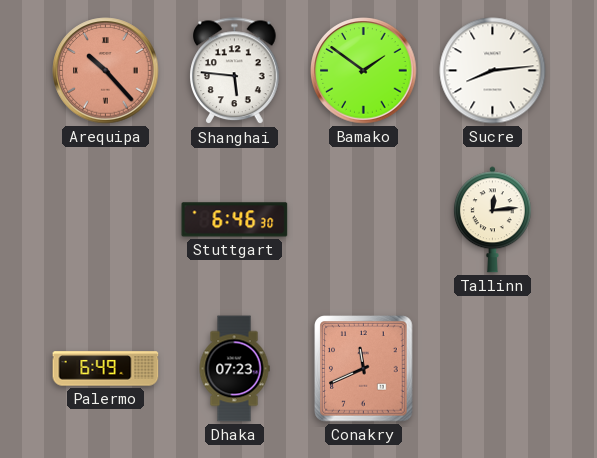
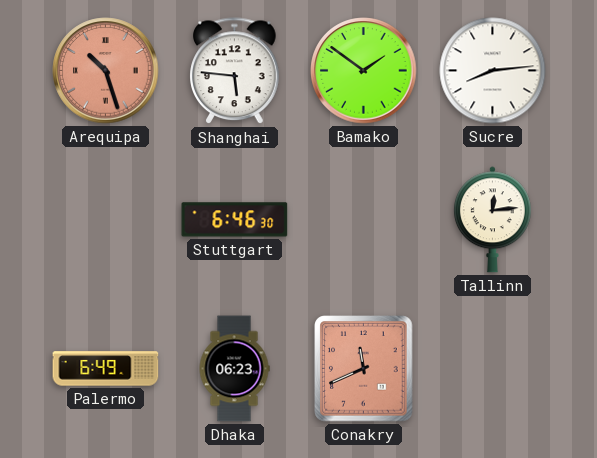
Arequipa: 10:23 -> 10:27 (106, 71)
Dhaka: 07:23 -> 06:23 (234, 369)
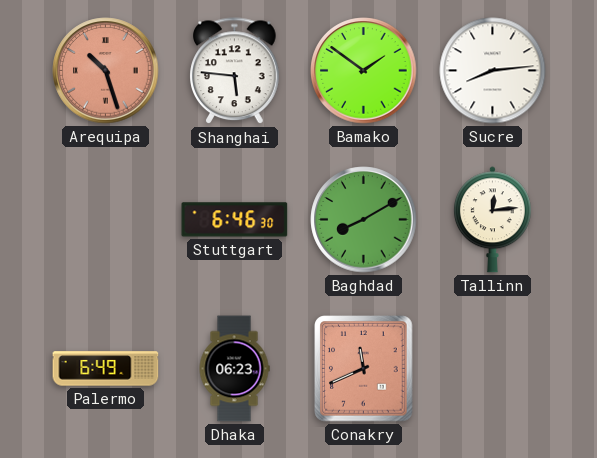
Baghdad: none -> 8:10 (364, 220)
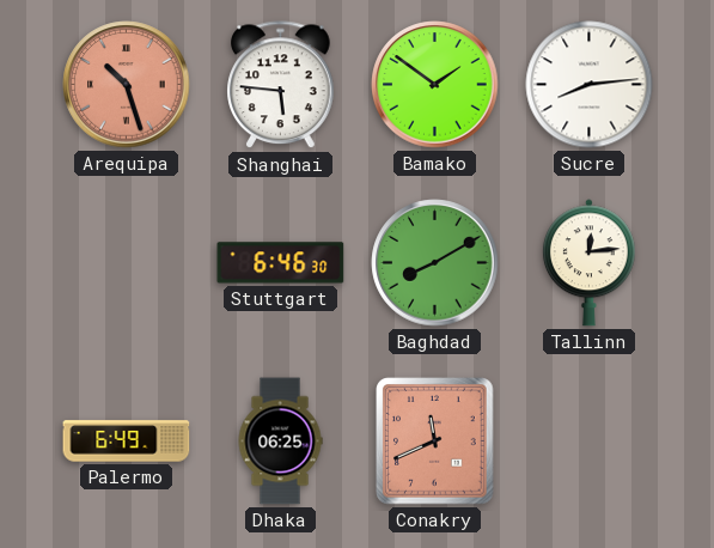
Dhaka: 06:23 -> 06:25 (280, 442)
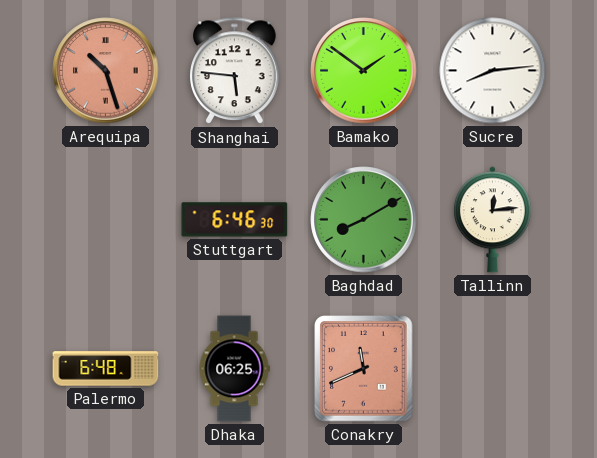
Palermo: 6:49 -> 6:48 (106, 369)
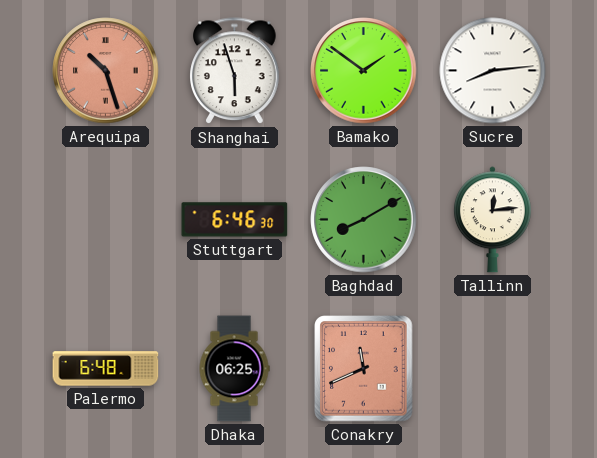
Shanghai: 5:46 -> 5:57 (235, 71)
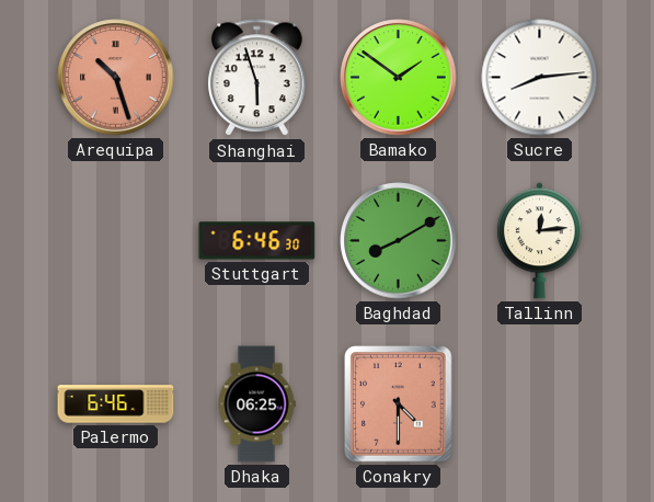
Palermo: 6:48 -> 6:46 (116, 404)
Conakry: 11:41 -> 4:30 (399, 404)
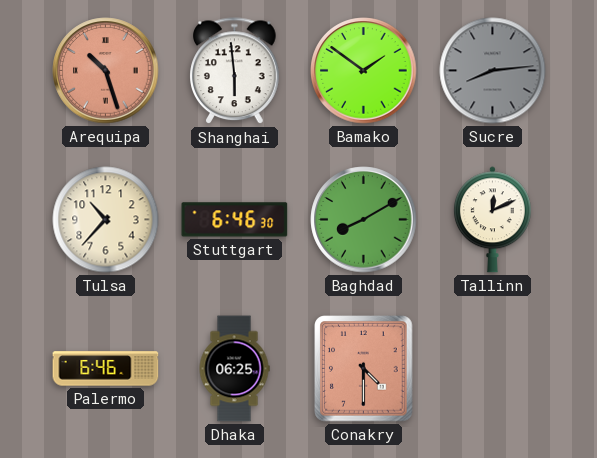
Shanghai: 5:57 -> 5:59 (235, 71)
Sucre dial: white -> grey (493, 71)
Tulsa: none -> 10:37 (106, 220)
Tallinn: 12:14 -> 12:11 (492, 220)
